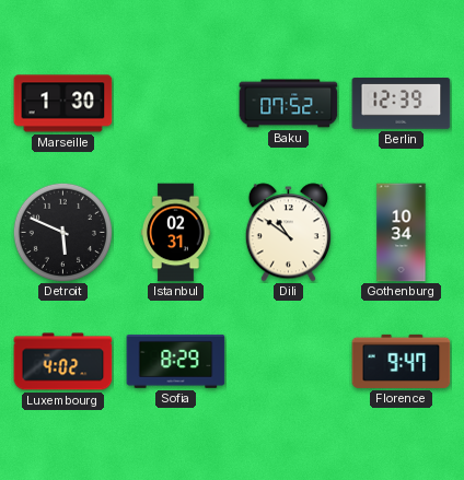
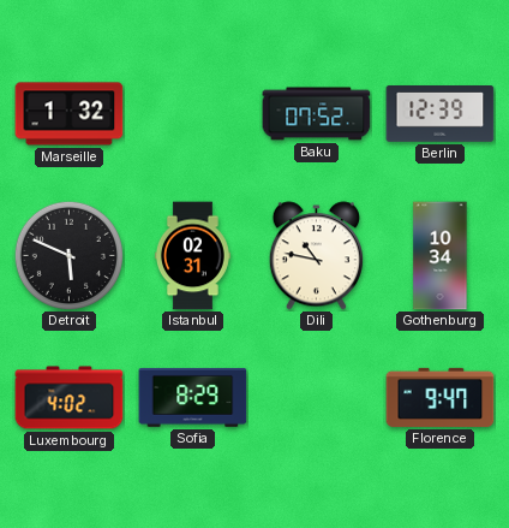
Marseille: 1:30 -> 1:32 (70, 114)
Dili: 10:51 -> 10:47 (316, 256)
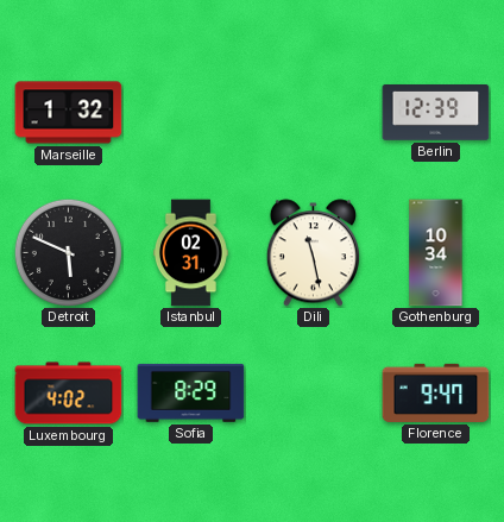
Baku: 07:52 -> none (317, 114)
Dili: 10:47 -> 11:28 (313, 253)
